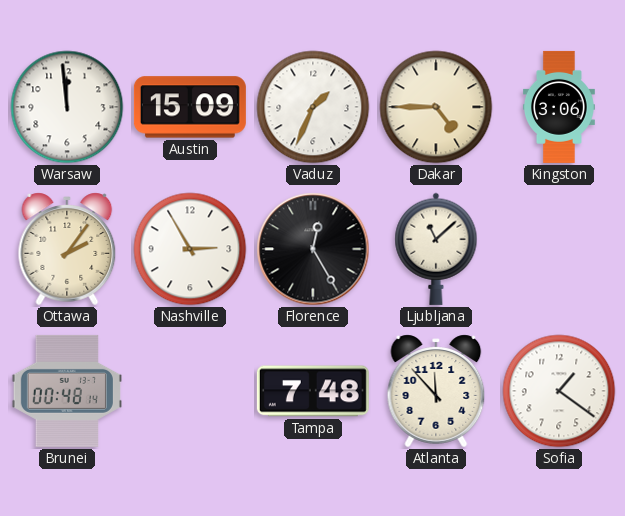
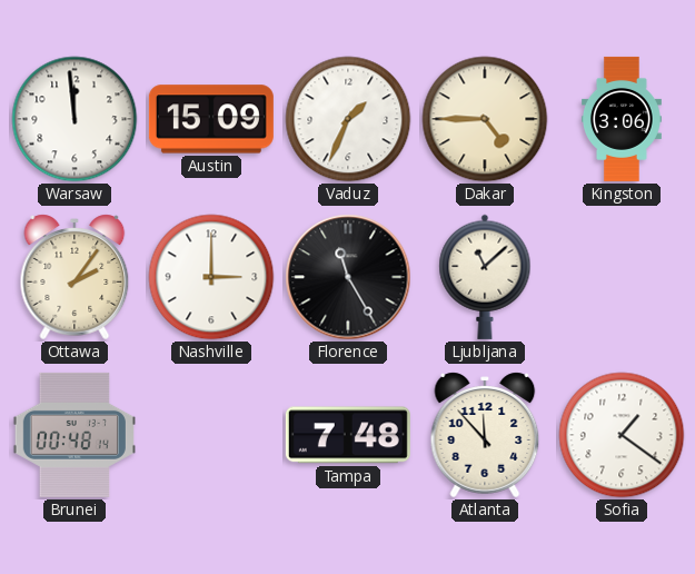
Nashville: 2:55 -> 3:00 (211, 277)
Florence: 12:25 -> 11:25 (348, 277)
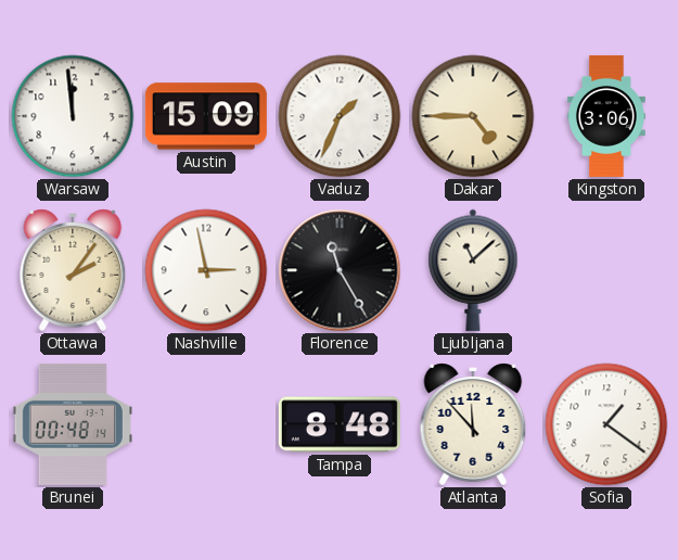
Nashville: 3:00 -> 2:58 (206, 270)
Tampa: 7:48 -> 8:48 (340, 424)
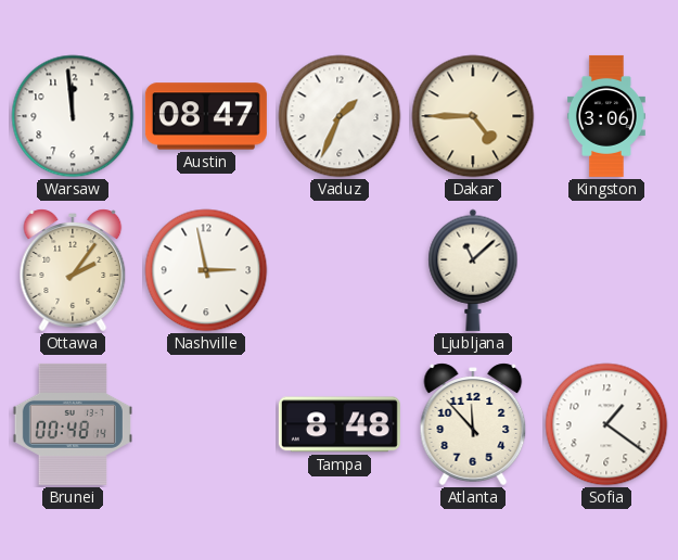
Austin: 15:09 -> 08:47 (206, 116)
Florence: 11:25 -> none (340, 270)
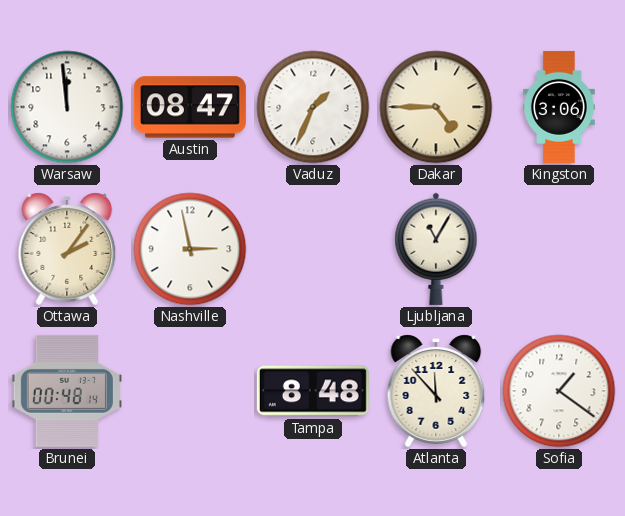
Ljubljana: 11:08 -> 11:05 (436, 249)
